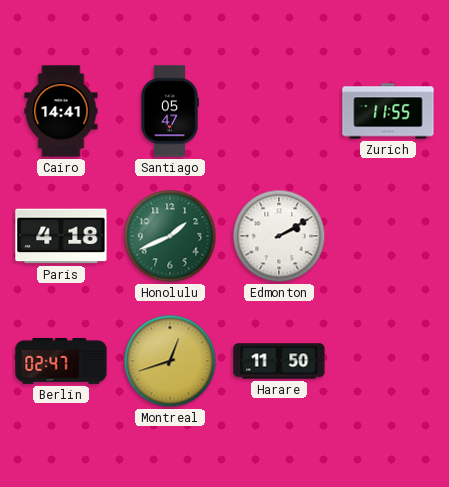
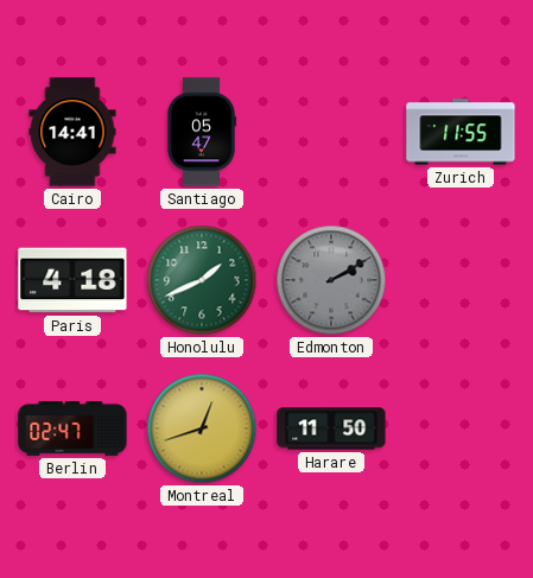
Edmonton dial: white -> grey (331, 280)
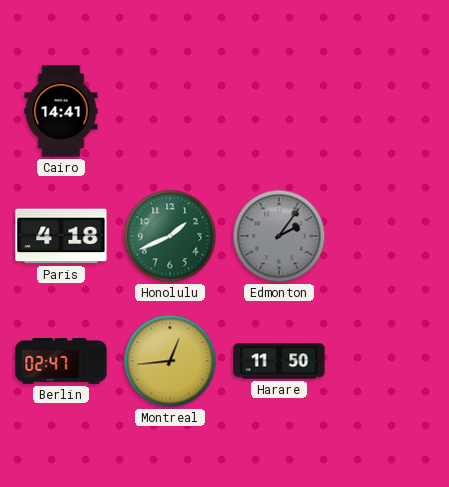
Santiago: 05:47 -> none (201, 132)
Zurich: 11:55 -> none (461, 132)
Edmonton: 2:10 -> 2:06 (279, 236)
Montreal: 12:42 -> 12:44 (170, 361)
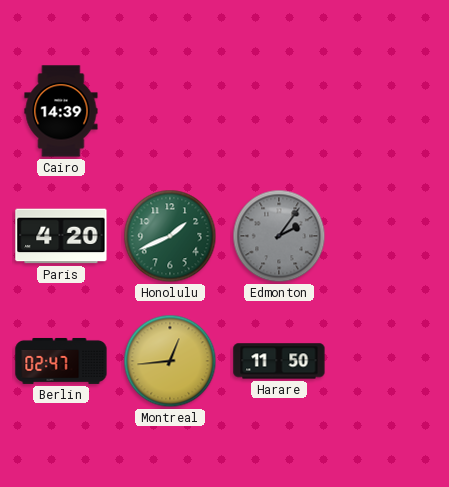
Cairo: 14:41 -> 14:39 (61, 111)
Paris: 4:18 -> 4:20 (61, 236)
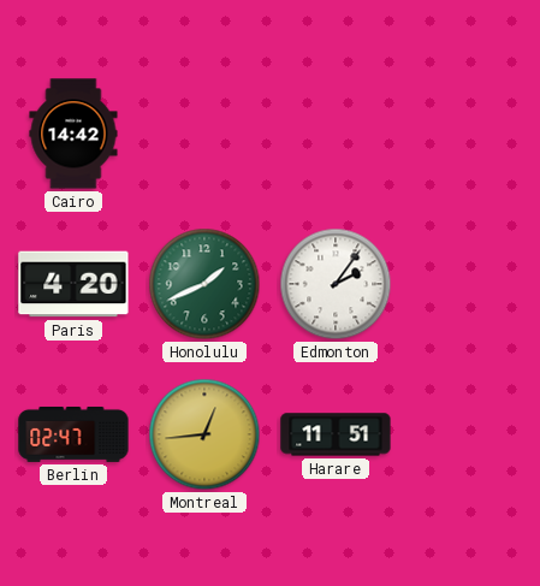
Cairo: 14:39 -> 14:42 (73, 134)
Edmonton dial: grey -> white (336, 284)
Harare: 11:50 -> 11:51 (336, 434)
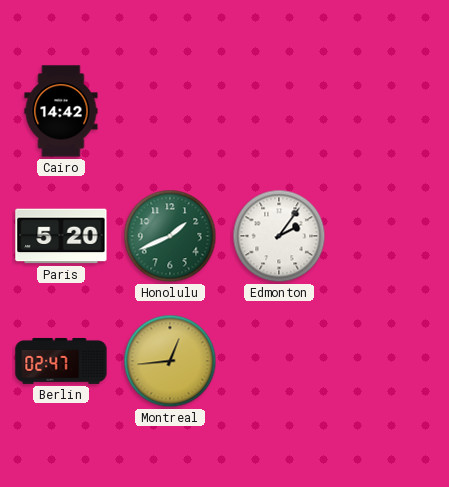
Paris: 4:20 -> 5:20 (61, 236)
Harare: 11:51 -> none (336, 434)
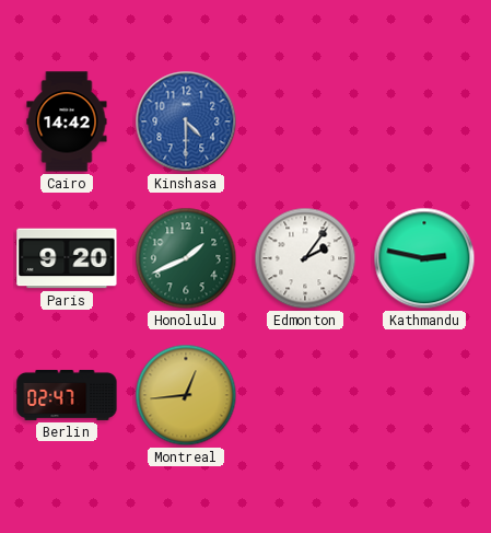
Kinshasa: none -> 4:30 (186, 121)
Paris: 5:20 -> 9:20 (67, 258)
Kathmandu: none -> 2:47 (424, 258)
